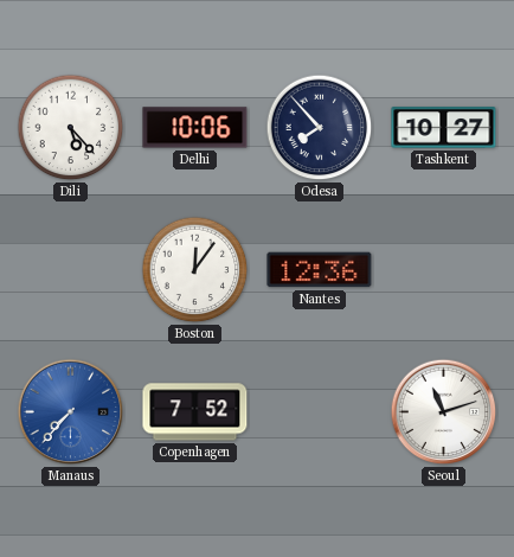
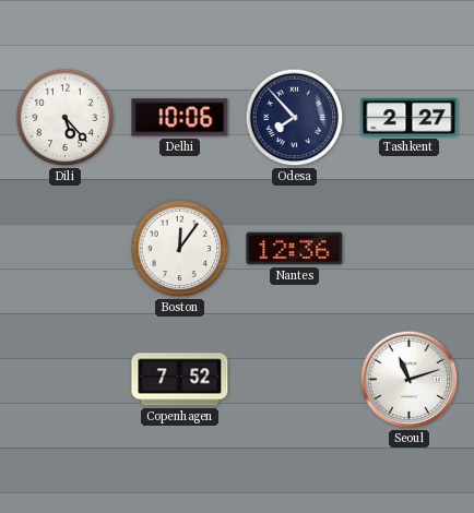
Tashkent: 10:27 -> 2:27 (410, 118)
Manaus: 7:37 -> none (71, 412)
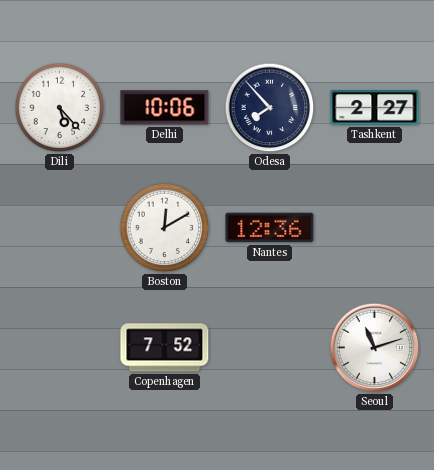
Boston: 12:06 -> 12:10 (165, 228)
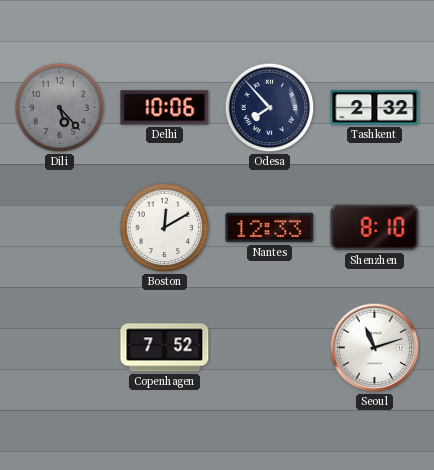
Dili dial: white -> grey (60, 108)
Tashkent: 2:27 -> 2:32 (375, 108)
Nantes: 12:36 -> 12:33 (270, 228)
Shenzhen: none -> 8:10 (375, 228)
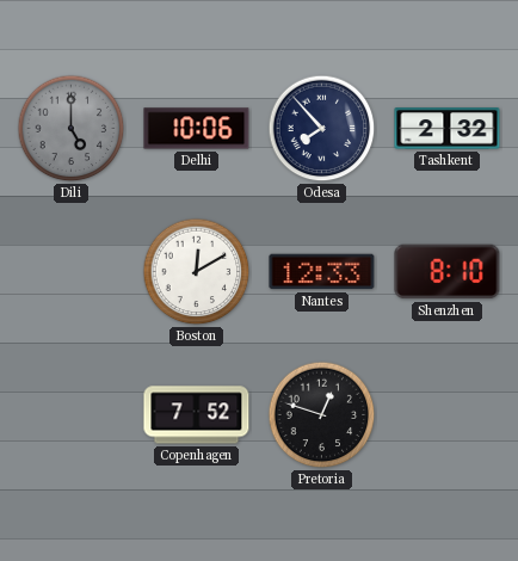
Dili: 5:23 -> 5:00 (72, 129)
Pretoria: none -> 12:48 (322, 415)
Seoul: 11:12 -> none (375, 348)
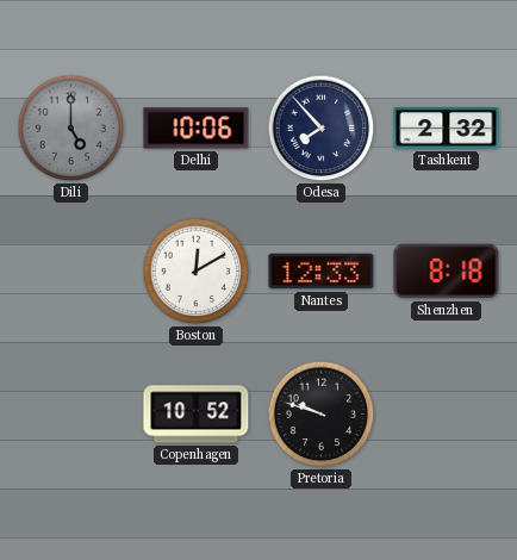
Shenzhen: 8:10 -> 8:18 (447, 272)
Copenhagen: 7:52 -> 10:52 (197, 415)
Pretoria: 12:48 -> 9:48 (322, 415)
